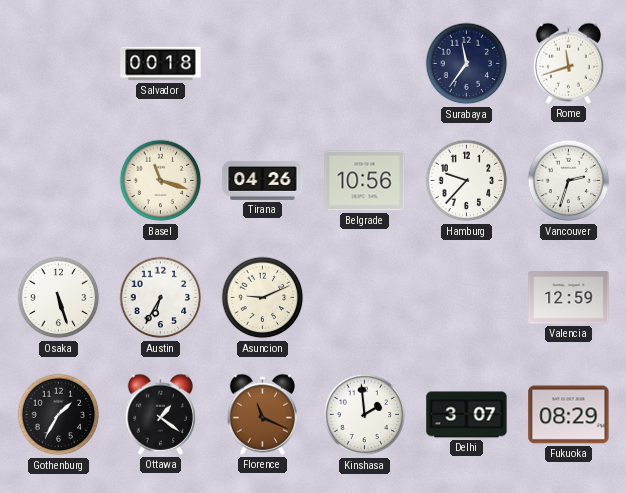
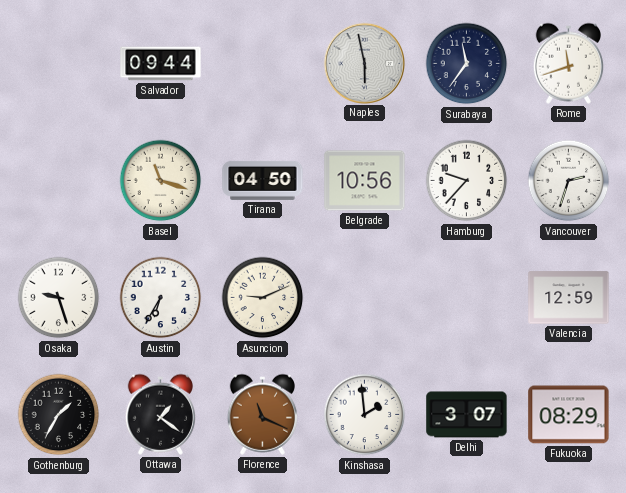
Salvador: 00:18 -> 09:44 (161, 64)
Naples: none -> 5:58 (364, 63)
Tirana: 04:26 -> 04:50 (263, 180)
Osaka: 5:27 -> 9:27 (59, 298)
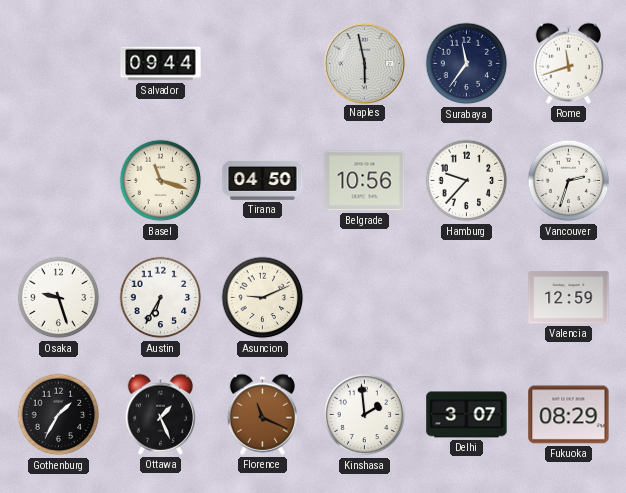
Ottawa: 1:21 -> 1:26 (160, 414)
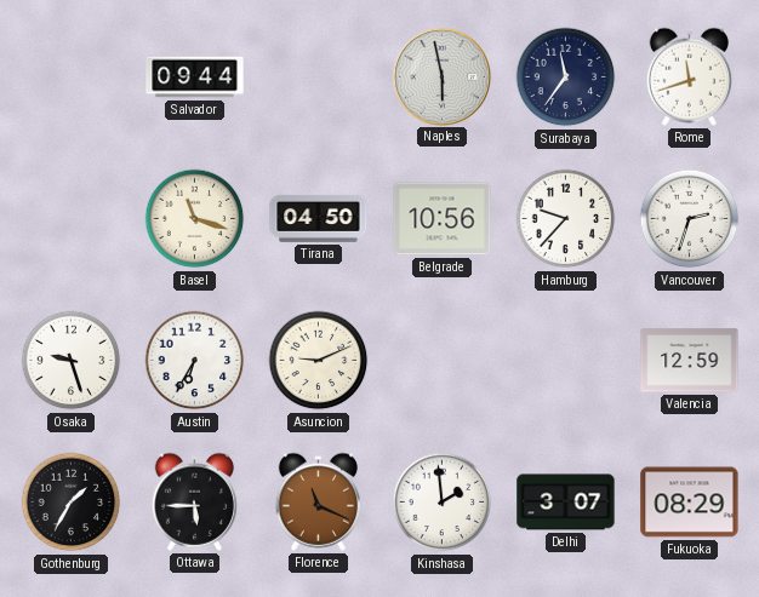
Ottawa: 1:26 -> 5:45 (194, 501)
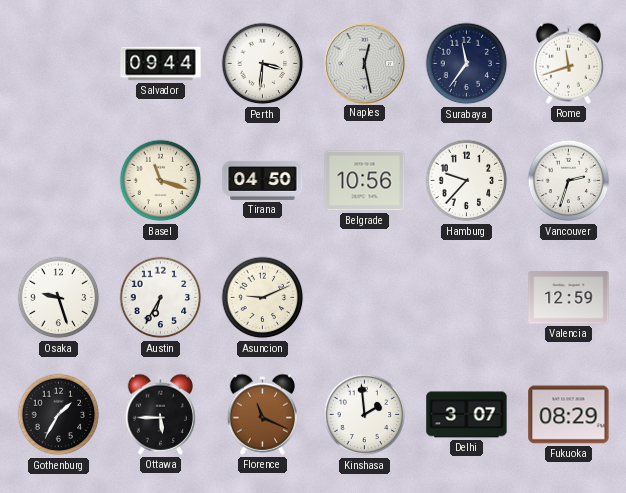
Perth: none -> 3:31 (263, 64)
Naples: 5:58 -> 12:28 (364, 63)
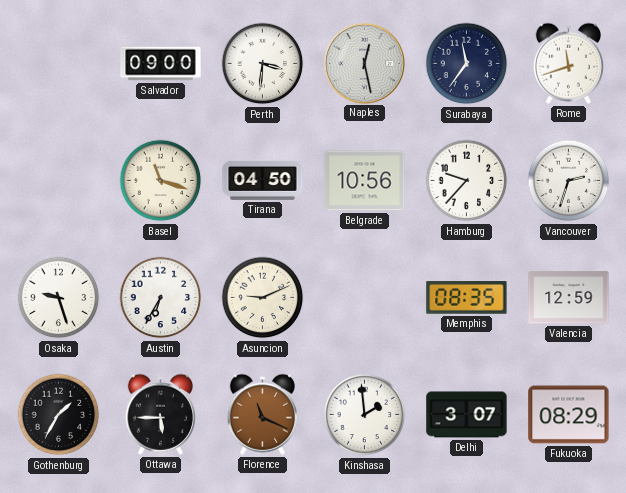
Salvador: 09:44 -> 09:00 (161, 64)
Memphis: none -> 08:35 (467, 298)
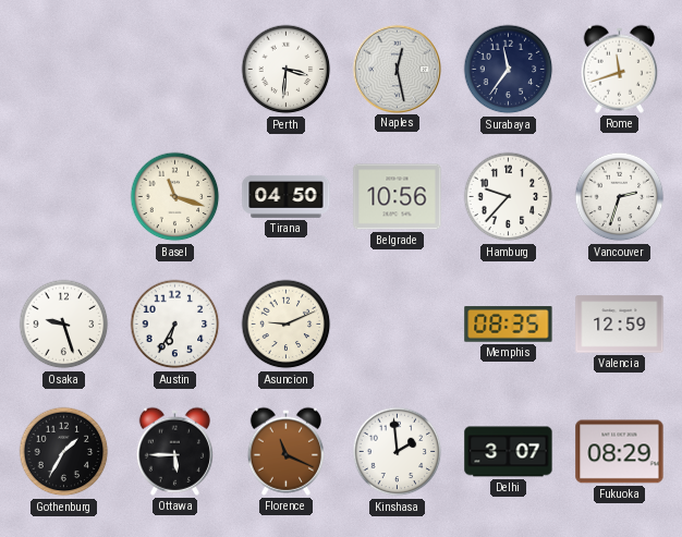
Salvador: 09:00 -> none (161, 64)
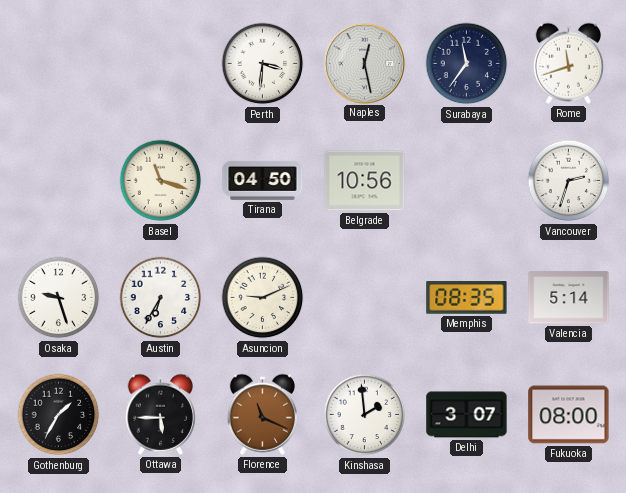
Hamburg: 9:37 -> none (509, 197)
Valencia: 12:59 -> 5:14 (569, 298)
Fukuoka: 08:29 -> 08:00 (569, 415)
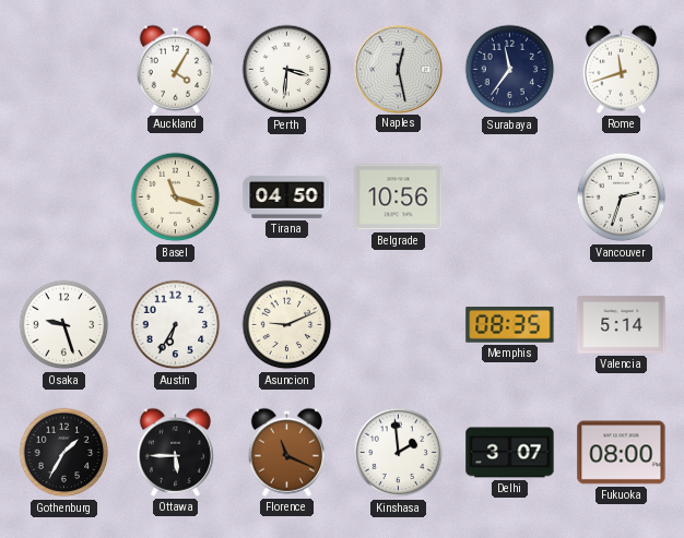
Auckland: none -> 4:05 (175, 69)
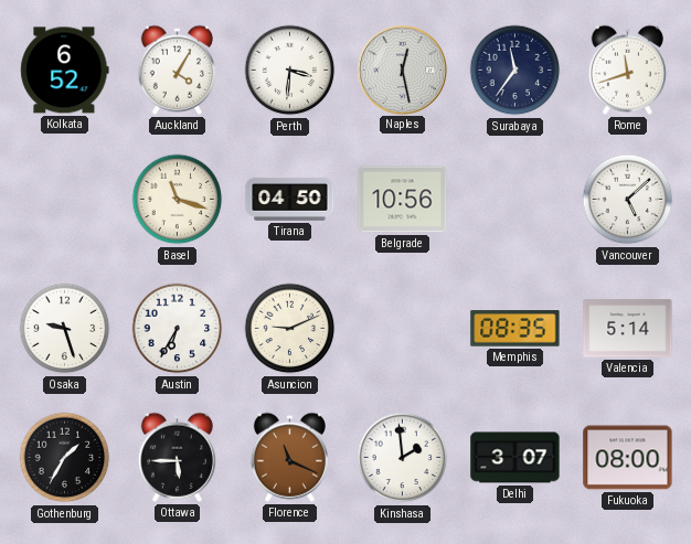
Kolkata: none -> 6:52 (65, 71)
Vancouver: 2:33 -> 5:08 (628, 200)
